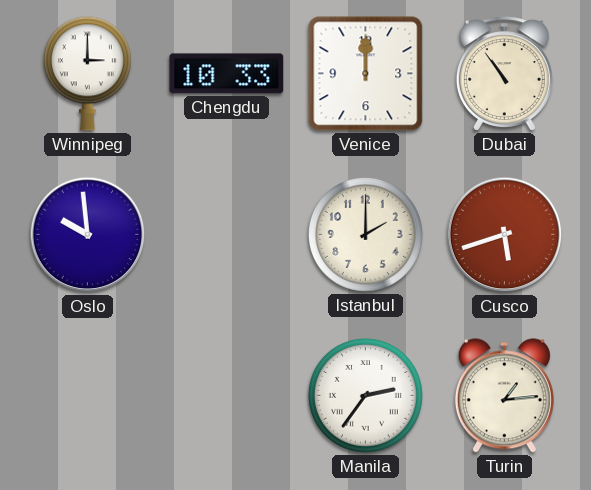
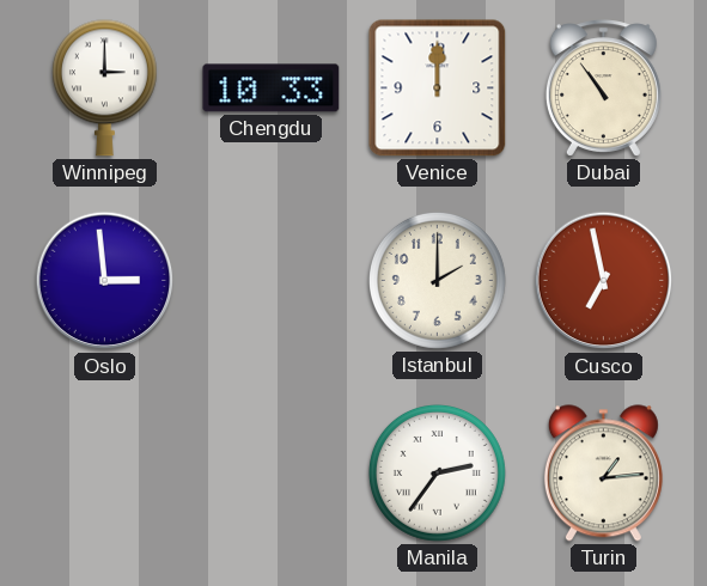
Oslo: 9:59 -> 2:59 (105, 281)
Cusco: 5:42 -> 6:58 (604, 281)
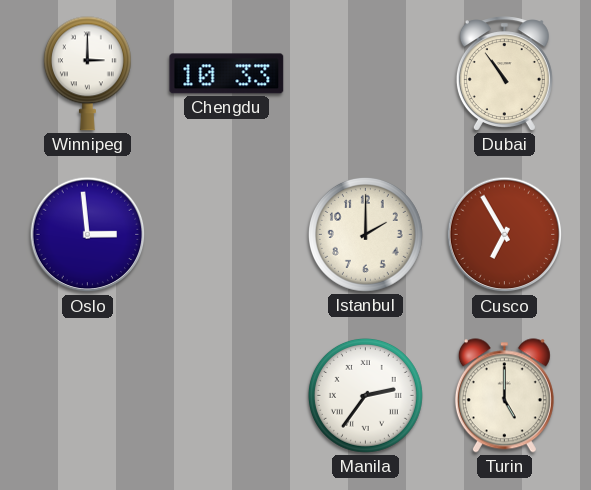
Venice: 12:00 -> none (438, 88)
Cusco: 6:58 -> 6:55 (505, 235)
Turin: 1:14 -> 5:00 (504, 396)
